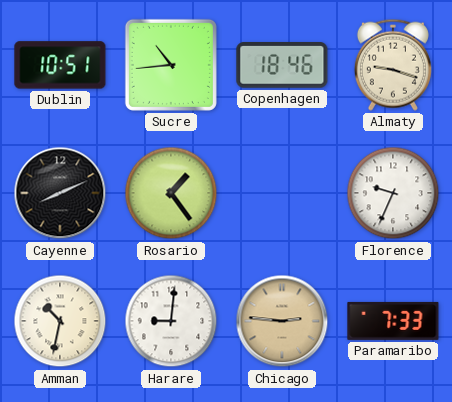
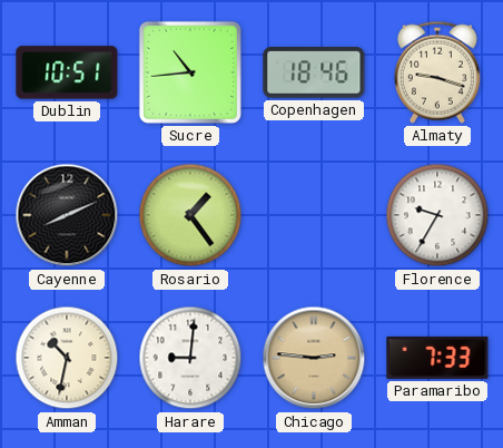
Florence: 9:34 -> 9:35 (437, 215)
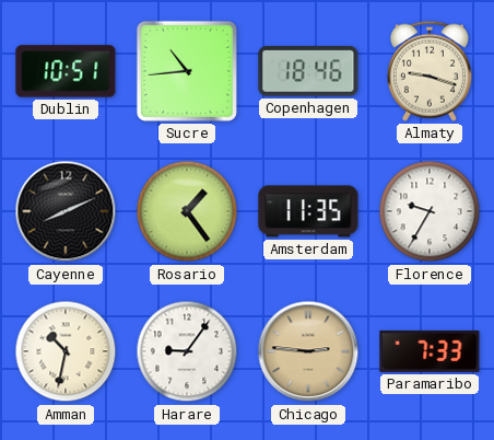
Amsterdam: none -> 11:35 (308, 211)
Harare: 9:01 -> 9:06 (187, 351)
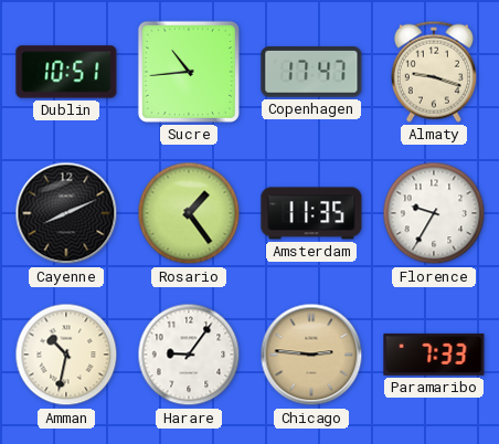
Copenhagen: 18:46 -> 17:47 (311, 73)
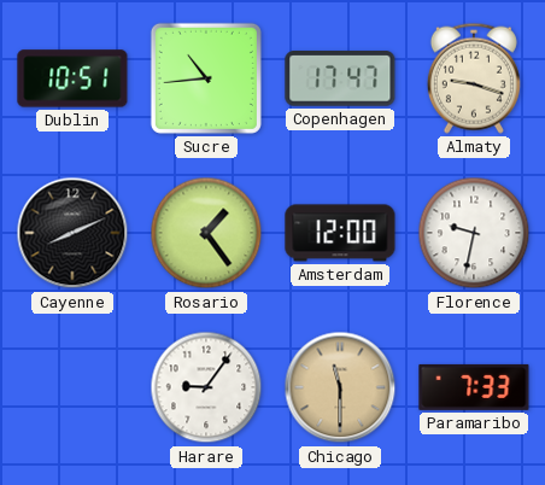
Amsterdam: 11:35 -> 12:00 (340, 233)
Florence: 9:35 -> 9:32 (474, 233)
Amman: 10:32 -> none (66, 355)
Chicago: 2:46 -> 11:30 (340, 387)
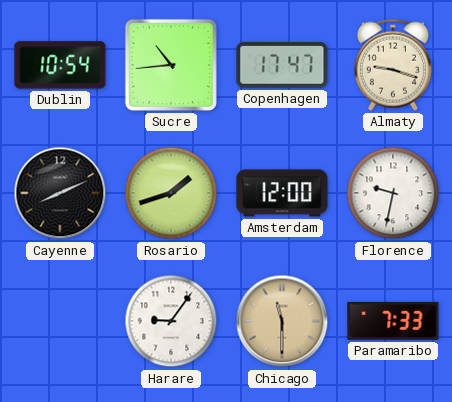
Dublin: 10:51 -> 10:54 (60, 65)
Rosario: 1:24 -> 1:42 (171, 193)
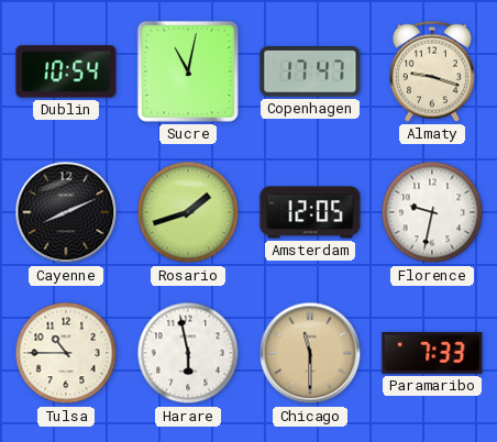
Sucre: 10:44 -> 11:02 (188, 71)
Amsterdam: 12:00 -> 12:05 (310, 212)
Tulsa: none -> 10:45 (66, 353)
Harare: 9:06 -> 5:58 (188, 353)
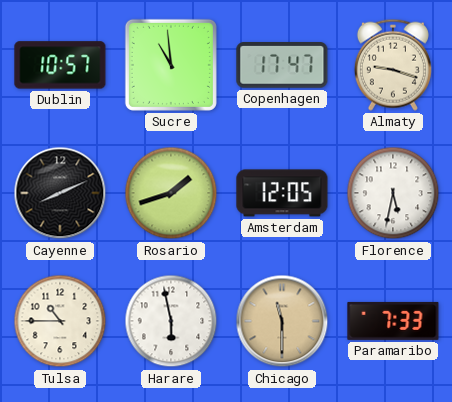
Dublin: 10:54 -> 10:57 (60, 65)
Sucre: 11:02 -> 10:59 (171, 65)
Florence: 9:32 -> 5:32 (393, 193)
